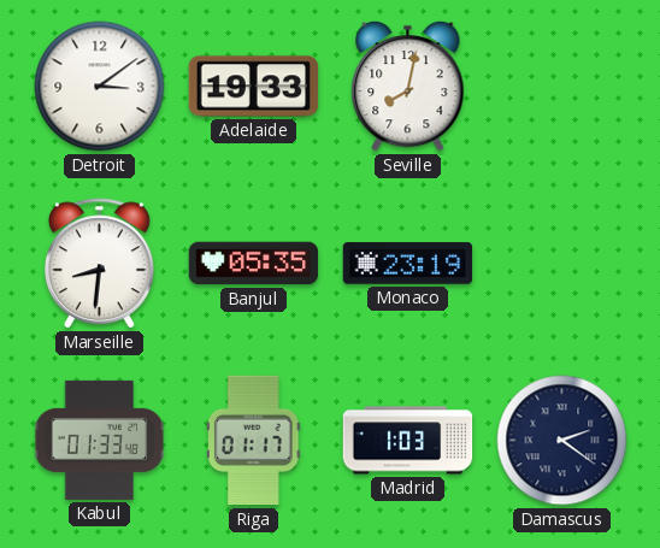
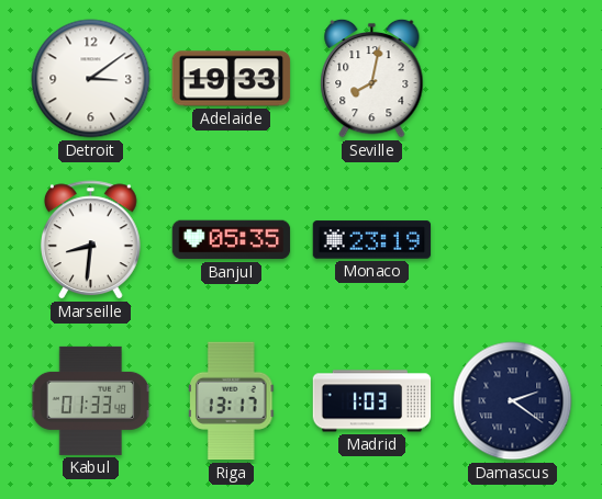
Riga: 01:17 -> 13:17 (232, 401)
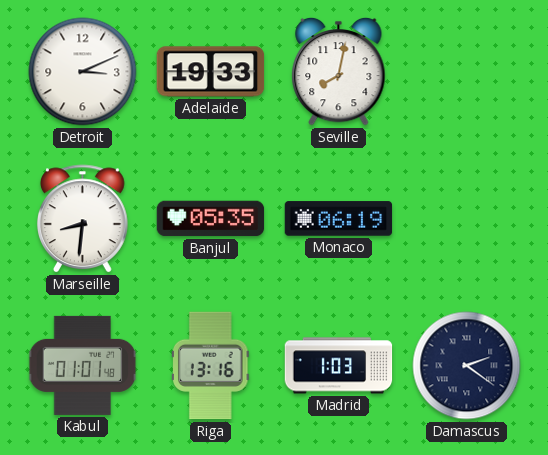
Detroit: 3:09 -> 3:11 (83, 72)
Monaco: 23:19 -> 06:19 (339, 219)
Kabul: 01:33 -> 01:01 (83, 365)
Riga: 13:17 -> 13:16 (211, 366)
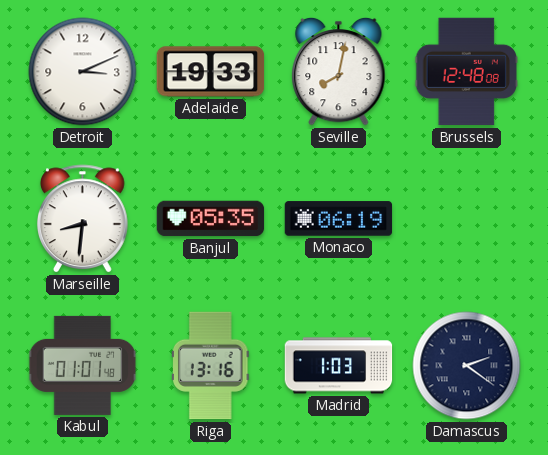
Brussels: none -> 12:48 (466, 72)
